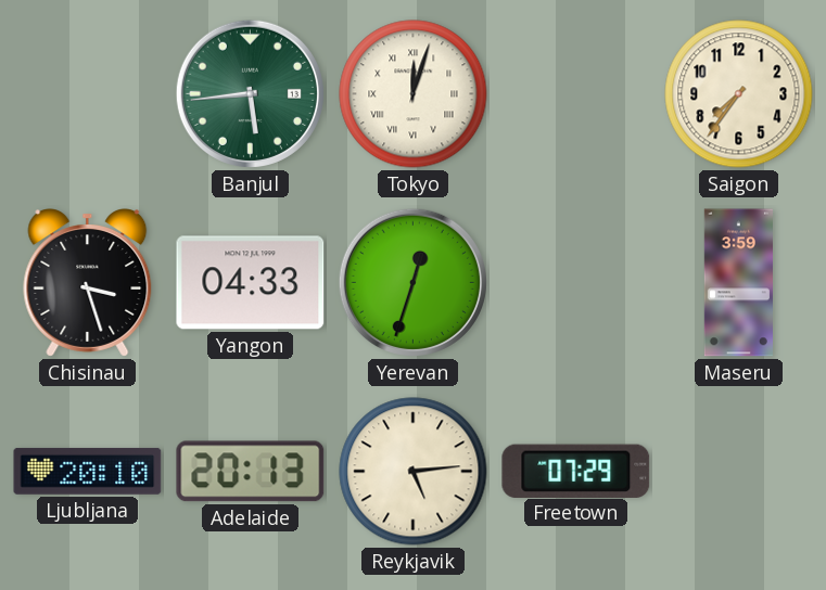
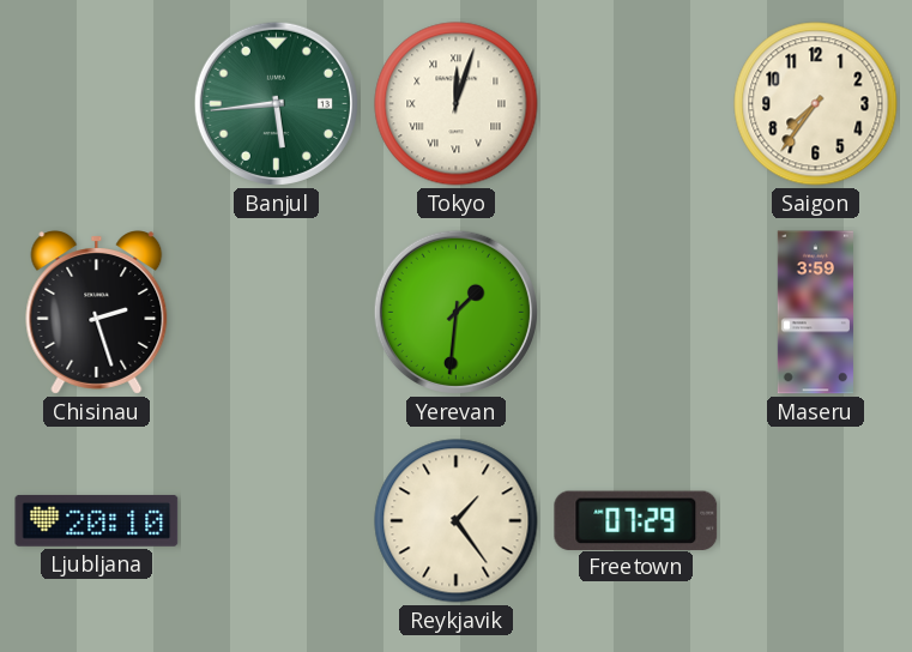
Chisinau: 3:27 -> 2:27 (97, 313)
Yangon: 04:33 -> none (251, 283)
Yerevan: 12:33 -> 1:31 (455, 312)
Adelaide: 20:13 -> none (251, 472)
Reykjavik: 5:14 -> 1:24 (457, 521)
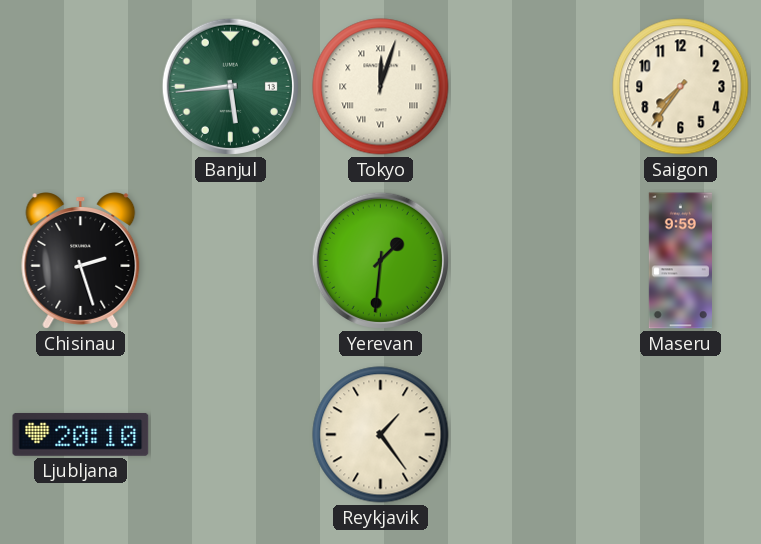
Maseru: 3:59 -> 9:59 (680, 261)
Freetown: 07:29 -> none (636, 520)
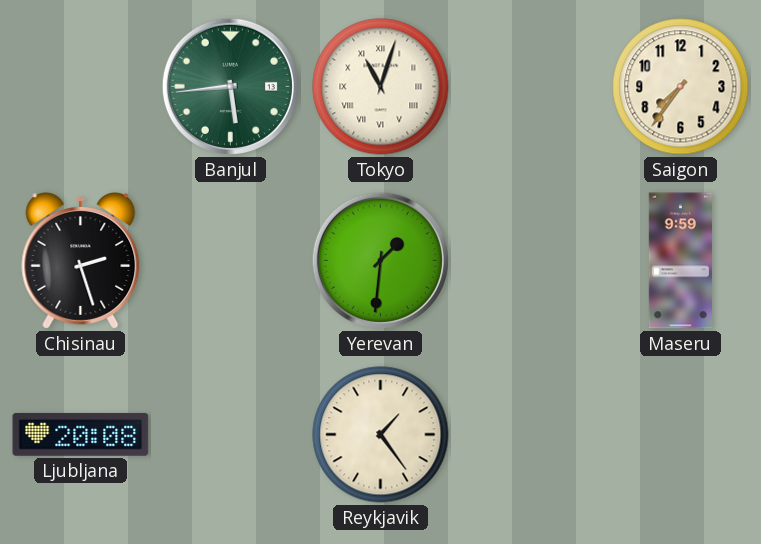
Tokyo: 12:03 -> 11:03 (381, 87)
Ljubljana: 20:10 -> 20:08 (81, 435)
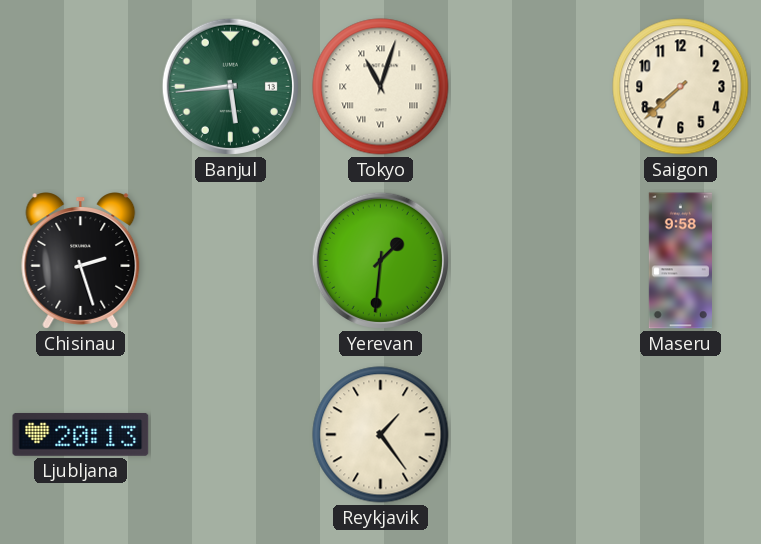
Saigon: 7:36 -> 7:38 (681, 87)
Maseru: 9:59 -> 9:58 (680, 261)
Ljubljana: 20:08 -> 20:13 (81, 435)
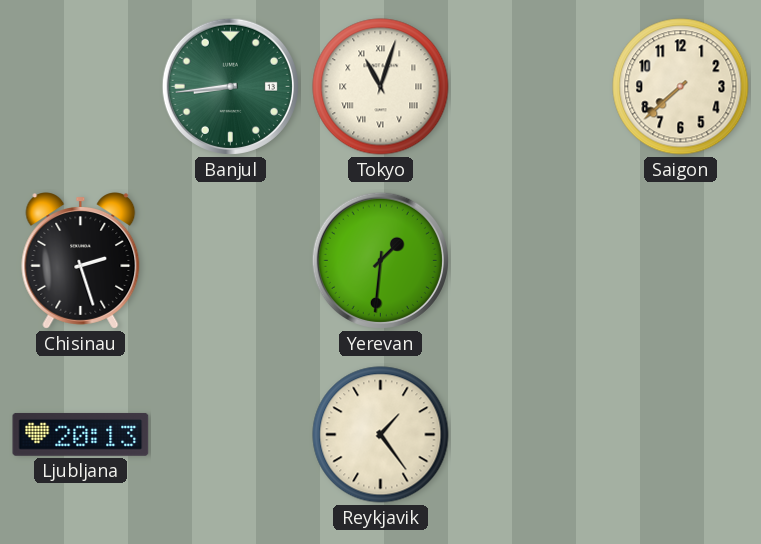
Banjul: 5:44 -> 8:44 (230, 86)
Maseru: 9:58 -> none (680, 261)
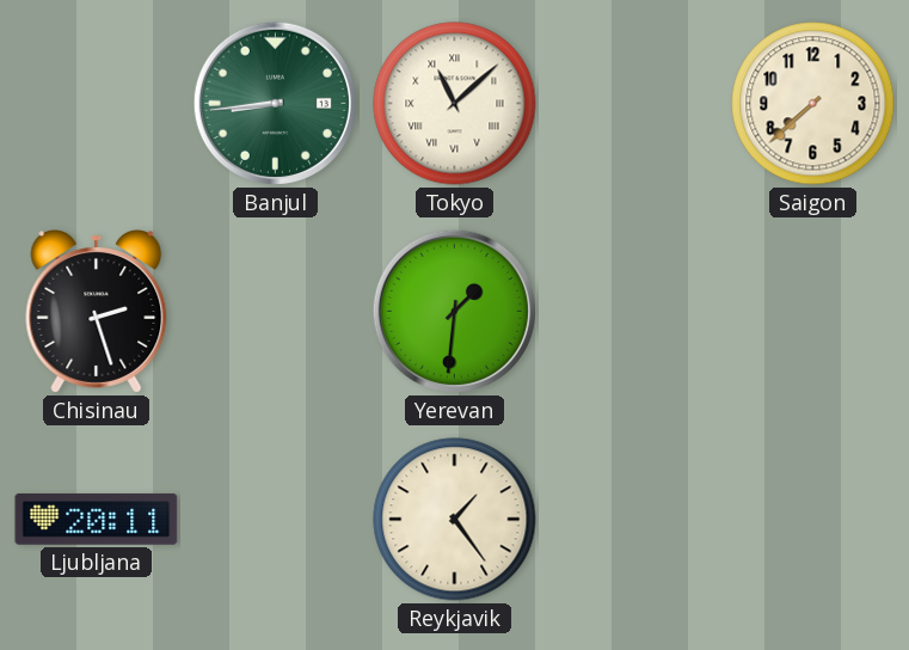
Tokyo: 11:03 -> 11:08 (455, 104)
Ljubljana: 20:13 -> 20:11 (97, 520)
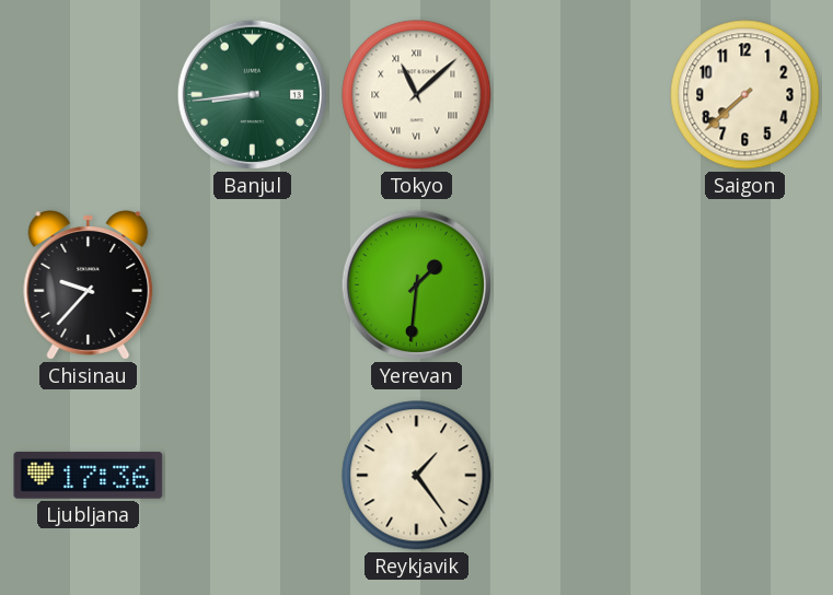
Chisinau: 2:27 -> 9:37 (89, 285)
Ljubljana: 20:11 -> 17:36 (89, 476)
